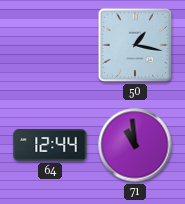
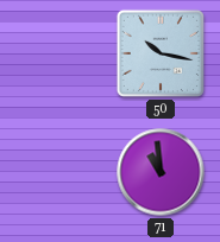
50: 1:17 -> 10:17 (161, 53)
64: 12:44 -> none (50, 145)
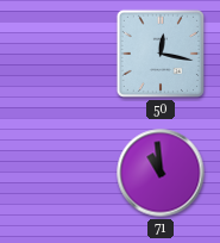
50: 10:17 -> 12:17 (161, 54)
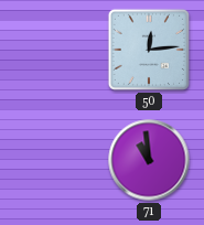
50: 12:17 -> 12:14 (149, 50)
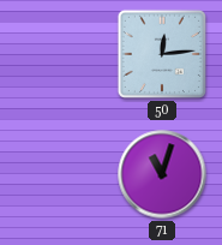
71: 10:59 -> 11:03 (162, 174)
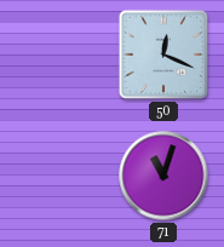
50: 12:14 -> 12:19 (163, 54)
